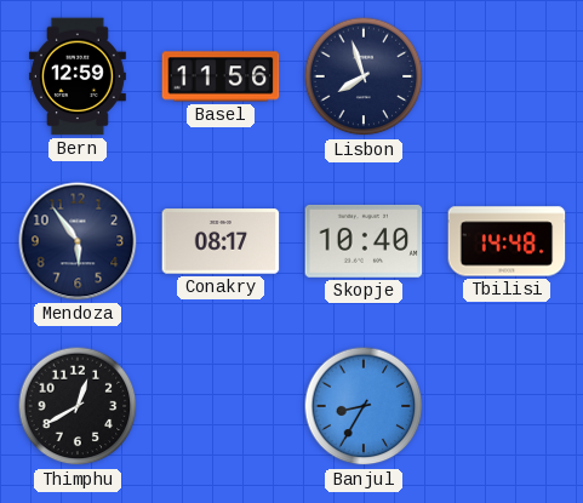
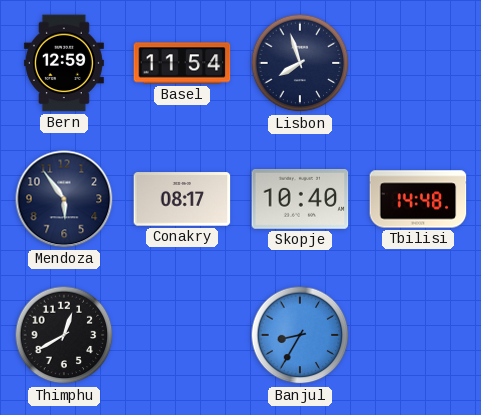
Basel: 11:56 -> 11:54 (182, 63)
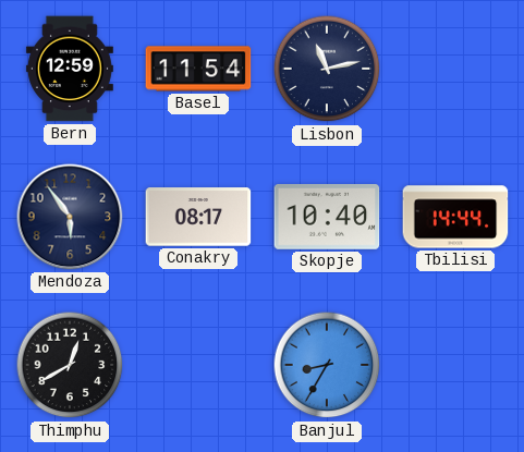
Lisbon: 7:57 -> 11:13 (327, 69)
Tbilisi: 14:48 -> 14:44 (455, 217)
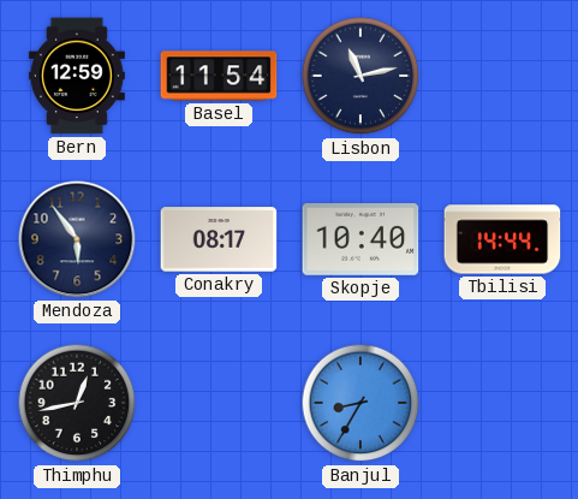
Thimphu: 12:40 -> 12:43 (77, 403)
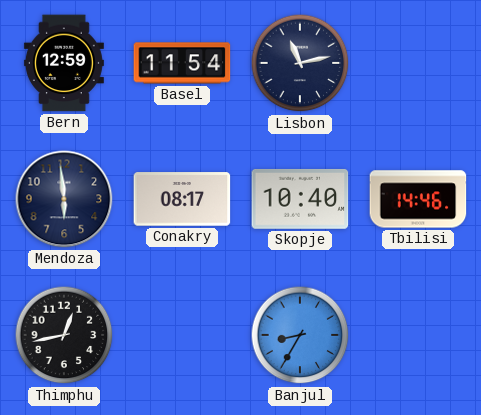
Mendoza: 5:54 -> 5:59 (64, 199)
Tbilisi: 14:44 -> 14:46 (418, 199)
